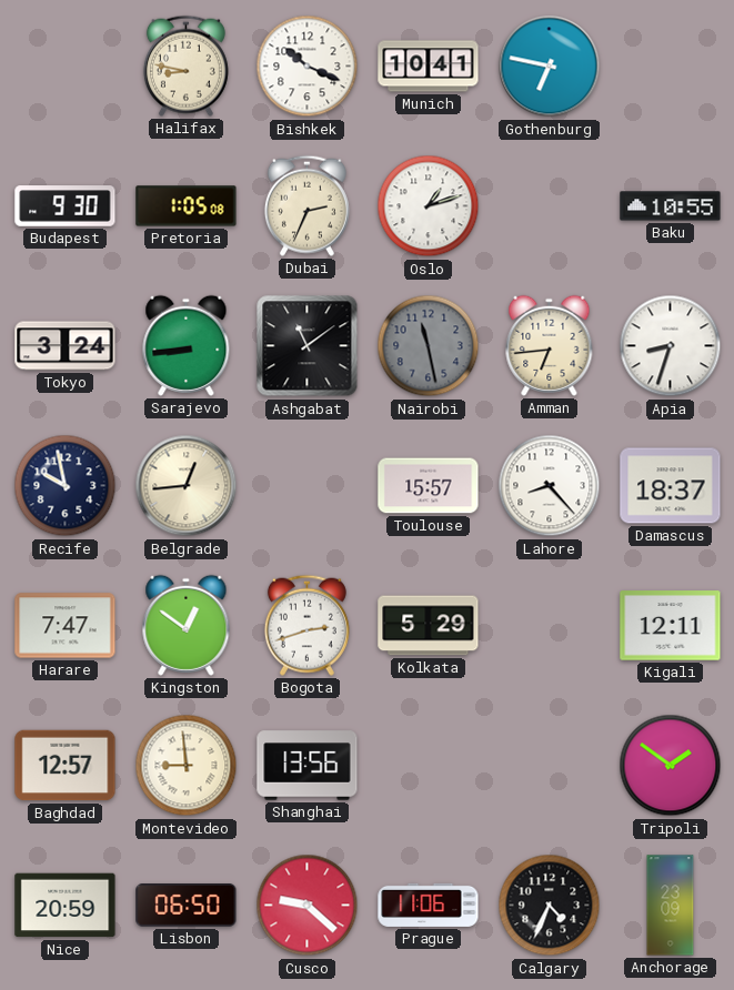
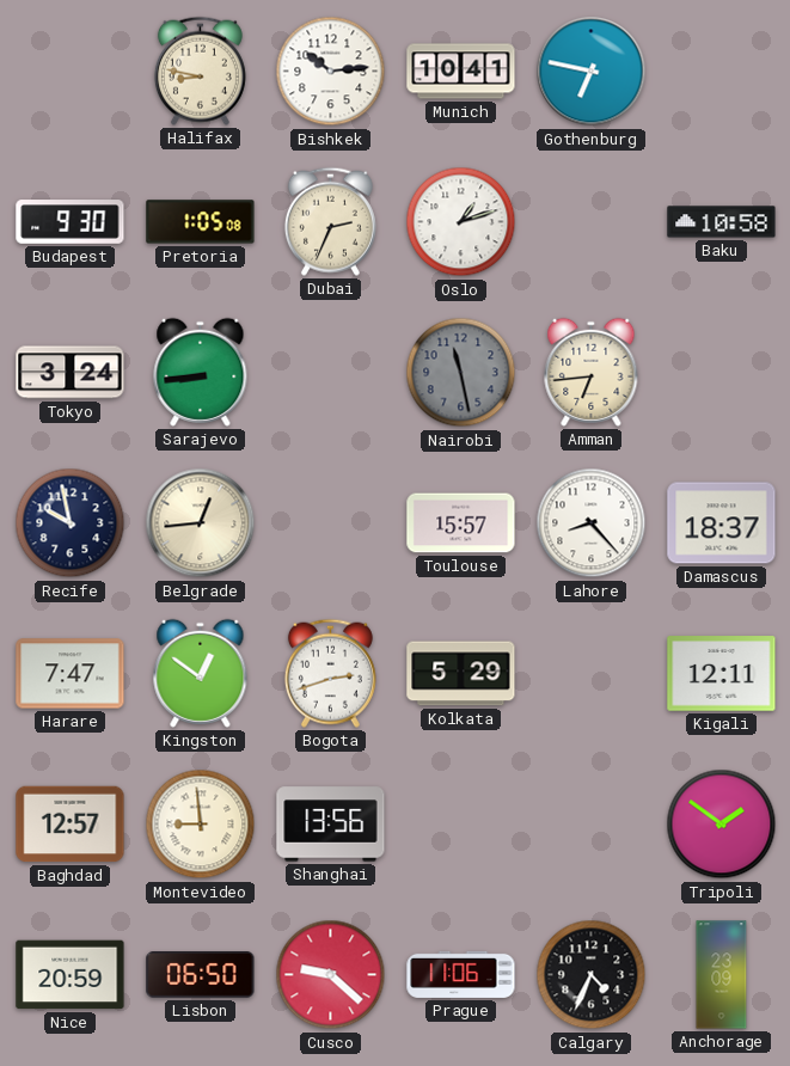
Bishkek: 10:19 -> 10:14 (331, 72)
Baku: 10:55 -> 10:58 (722, 222)
Ashgabat: 11:09 -> none (308, 346)
Apia: 8:33 -> none (671, 346)
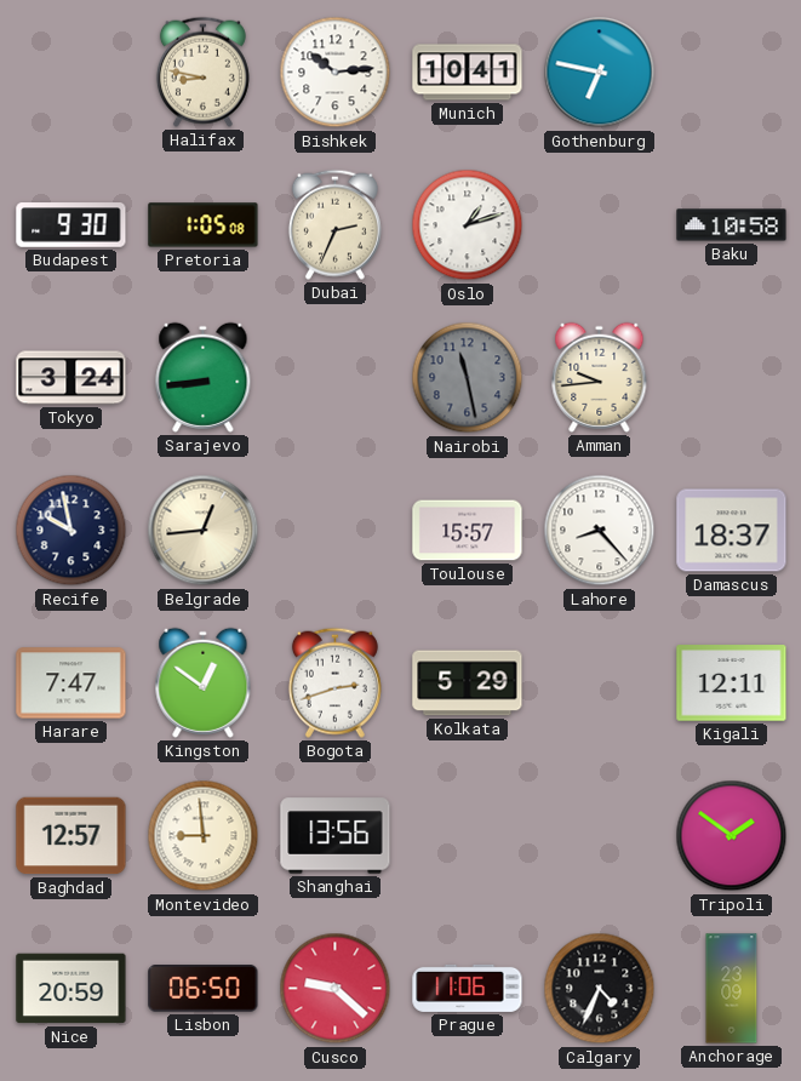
Amman: 6:44 -> 9:44 (600, 377)
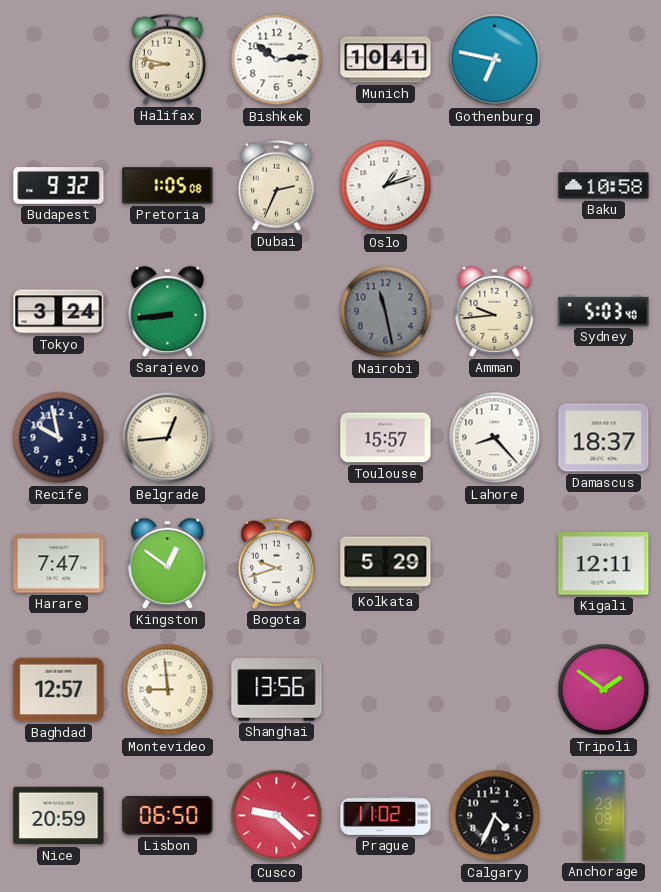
Budapest: 9:30 -> 9:32 (59, 186)
Sydney: none -> 5:03 (604, 311)
Bogota: 2:42 -> 9:42 (276, 563)
Prague: 11:06 -> 11:02 (386, 815)
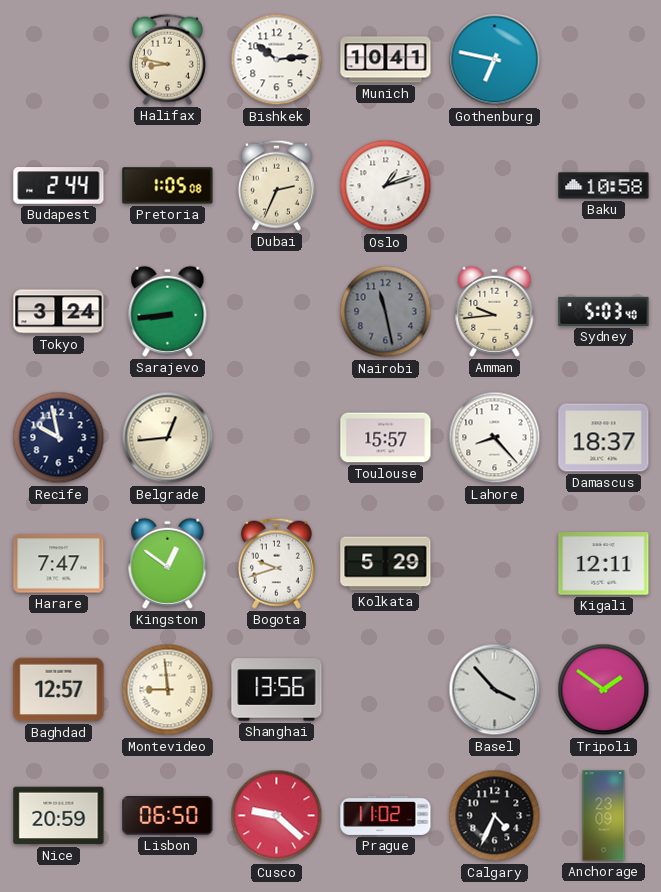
Budapest: 9:32 -> 2:44 (59, 186)
Basel: none -> 3:53 (495, 690)
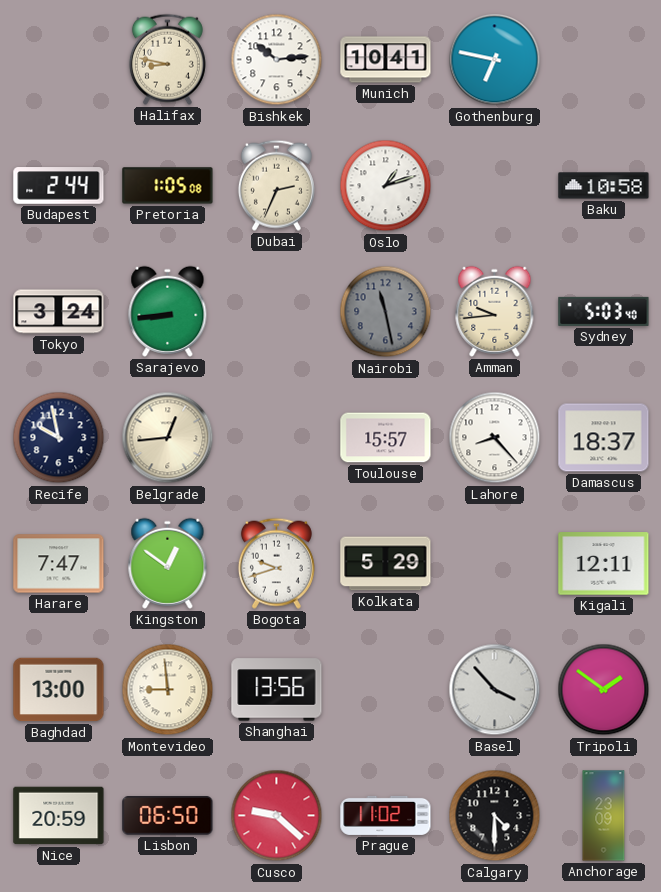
Baghdad: 12:57 -> 13:00 (59, 690)
Calgary: 4:34 -> 4:30 (495, 816)
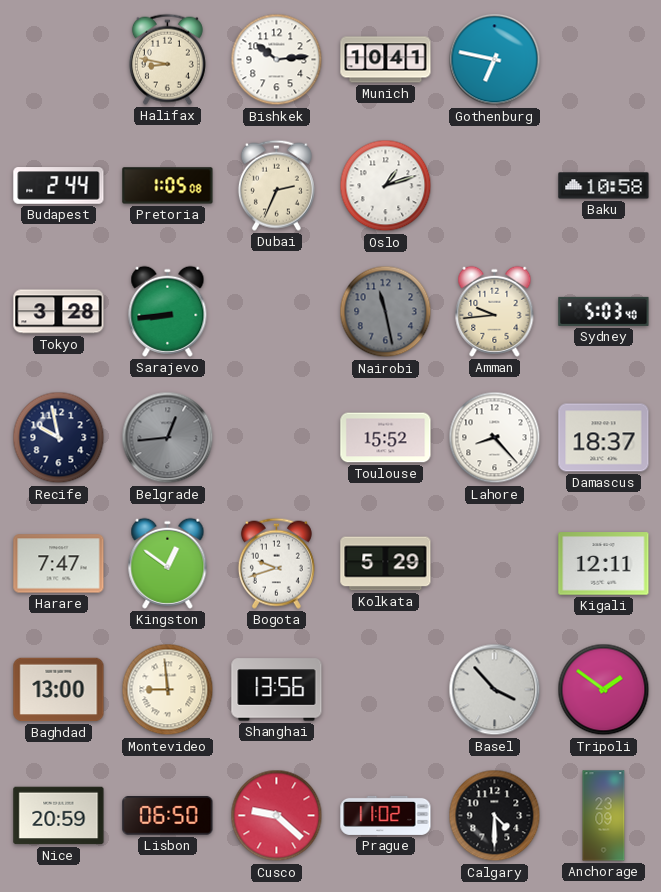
Tokyo: 3:24 -> 3:28 (59, 312)
Belgrade dial: cream -> grey (168, 438)
Toulouse: 15:57 -> 15:52 (386, 438)
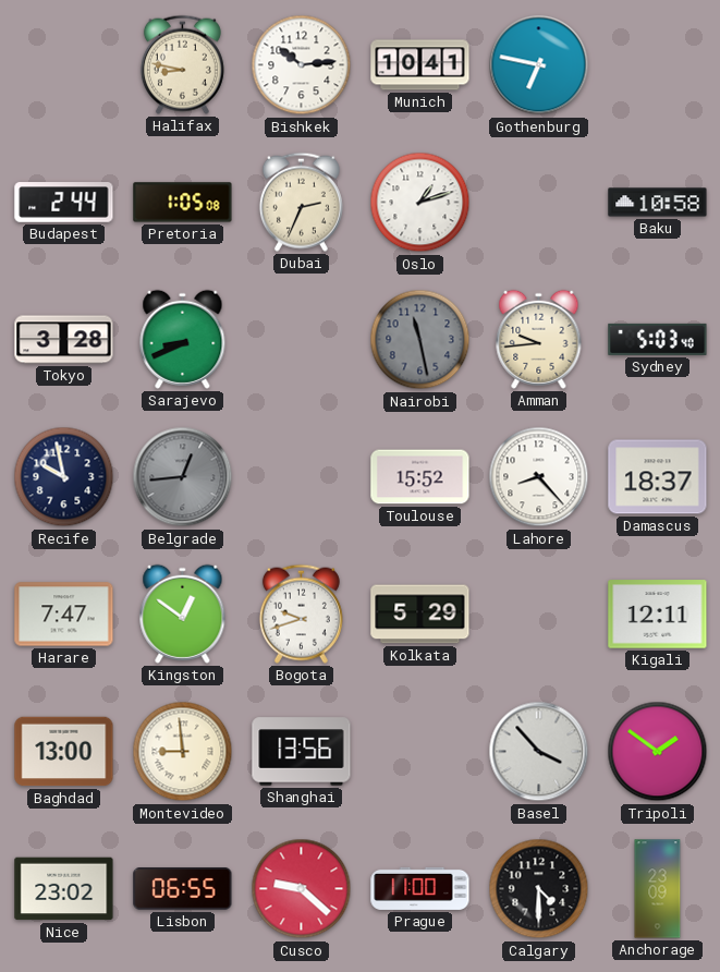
Sarajevo: 8:44 -> 8:41 (183, 339)
Nice: 20:59 -> 23:02 (64, 889)
Lisbon: 06:50 -> 06:55 (183, 889)
Prague: 11:02 -> 11:00 (420, 888)
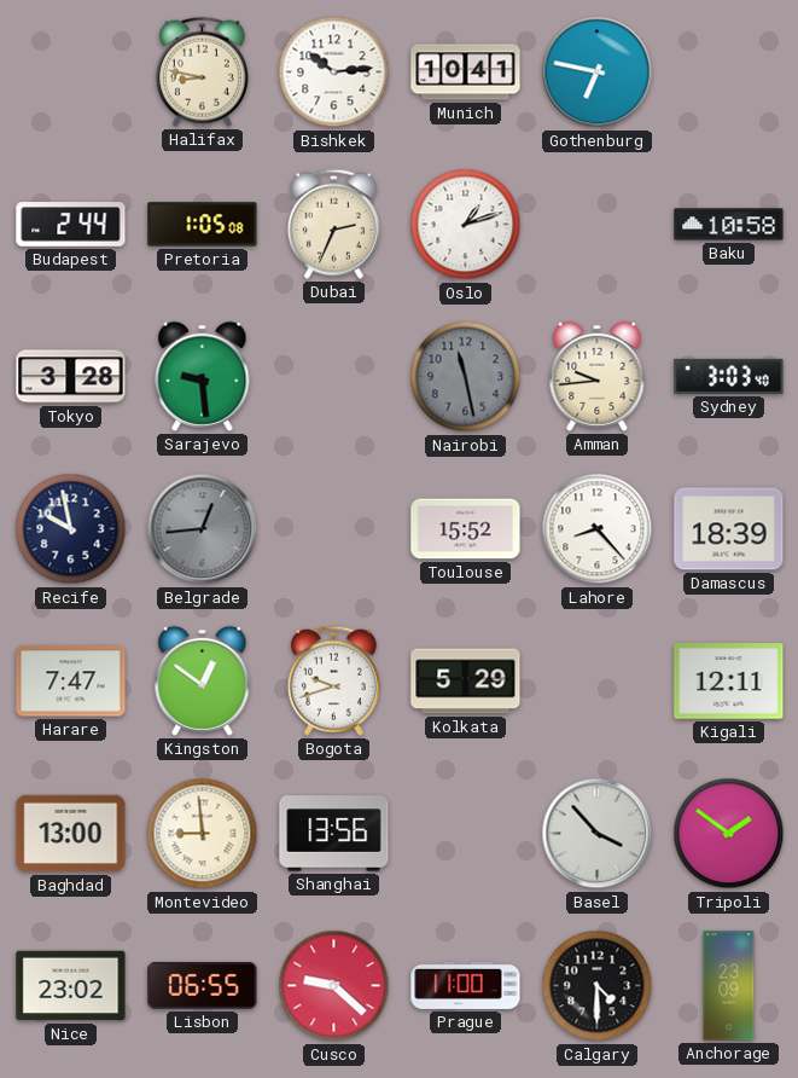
Sarajevo: 8:41 -> 9:29 (203, 376)
Sydney: 5:03 -> 3:03 (729, 376)
Damascus: 18:37 -> 18:39 (729, 529)
